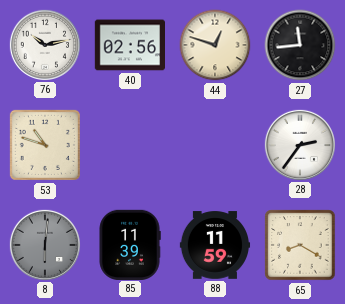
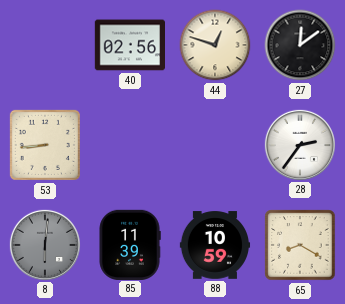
76: 10:13 -> none (44, 44)
27: 11:44 -> 12:09 (300, 45)
53: 10:48 -> 8:44 (45, 145)
88: 11:59 -> 10:59 (215, 245)
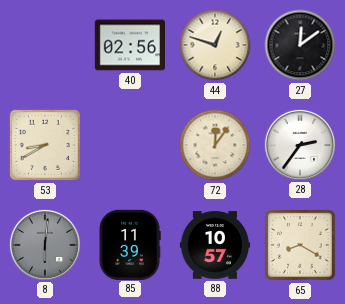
53: 8:44 -> 8:40 (45, 145)
72: none -> 12:06 (215, 145)
88: 10:59 -> 10:57 (215, 245)
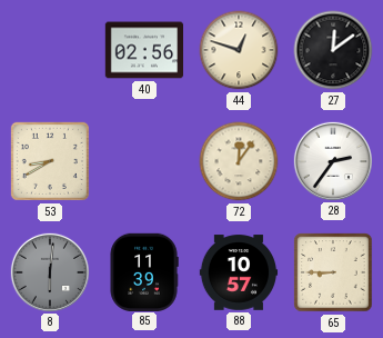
65: 8:20 -> 8:45 (333, 272)
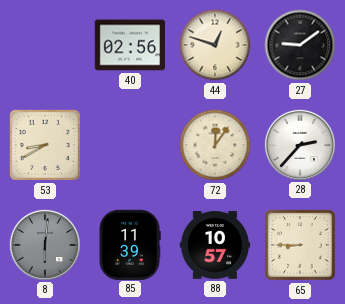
27: 12:09 -> 9:09 (300, 45)
28: 2:36 -> 2:37 (299, 144)
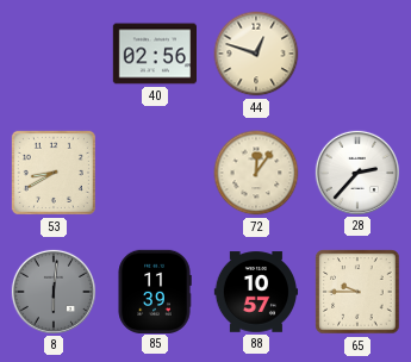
27: 9:09 -> none (300, 45)
65: 8:45 -> 9:45 (357, 292)
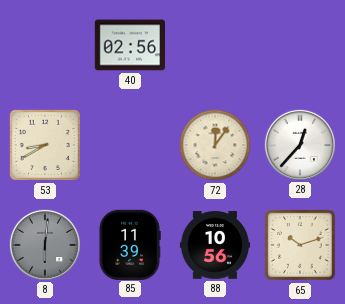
44: 12:48 -> none (256, 54)
28: 2:37 -> 12:37 (299, 144)
88: 10:57 -> 10:56 (215, 245)
65: 9:45 -> 10:12 (300, 245)
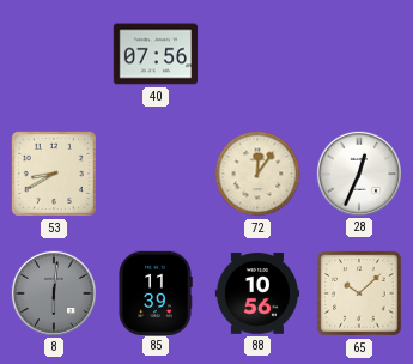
40: 02:56 -> 07:56 (154, 54)
28: 12:37 -> 12:34 (358, 172)
65: 10:12 -> 10:08 (359, 293)
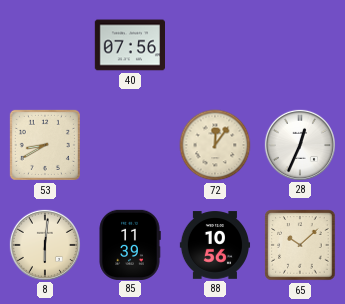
8 dial: grey -> cream (44, 244)
